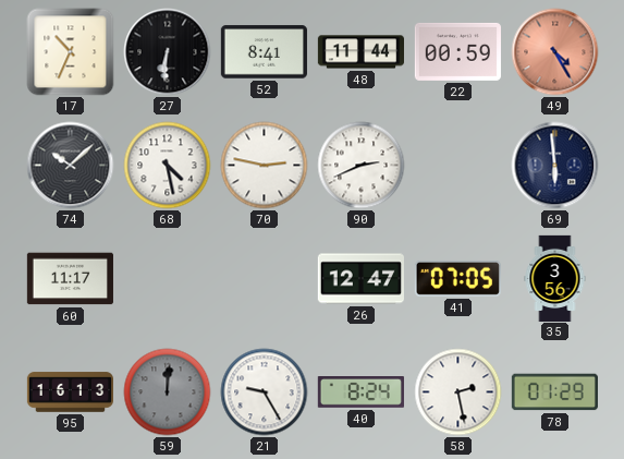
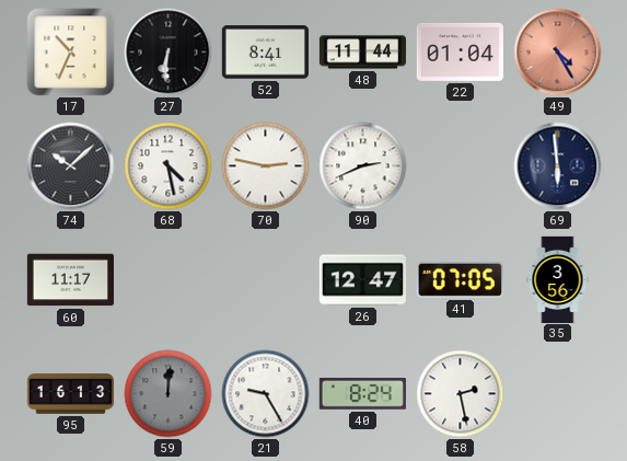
22: 00:59 -> 01:04 (460, 51)
78: 01:29 -> none (554, 392)
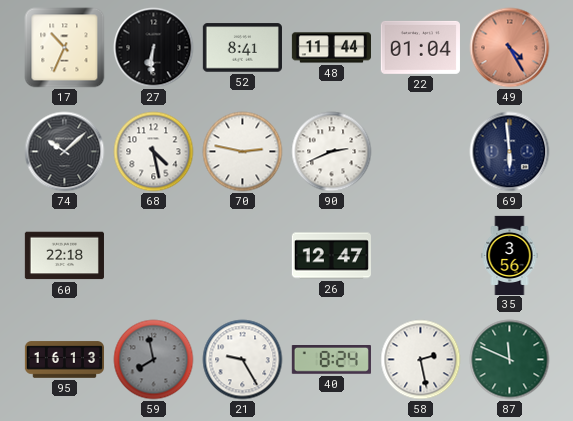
60: 11:17 -> 22:18 (64, 256)
41: 07:05 -> none (460, 279)
59: 12:01 -> 7:58 (154, 360)
87: none -> 11:49 (510, 360)
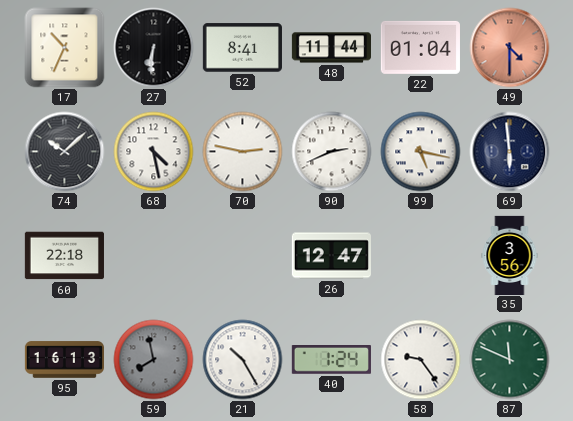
49: 4:25 -> 4:30 (510, 48)
99: none -> 5:17 (421, 152)
21: 9:25 -> 10:25 (243, 360)
40: 8:24 -> 1:24 (331, 360)
58: 2:28 -> 9:24 (421, 360)
